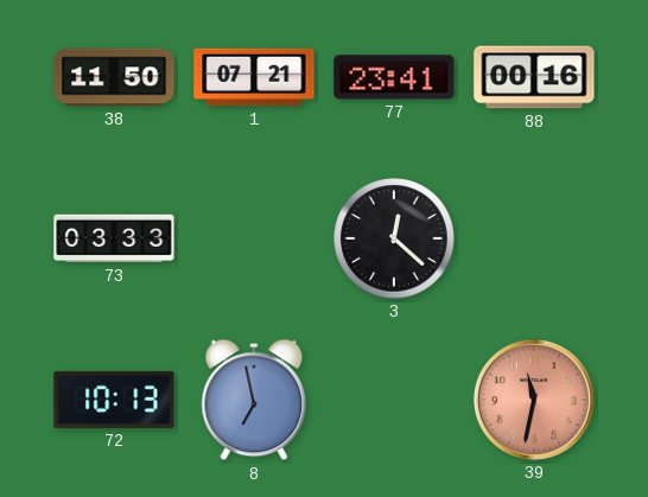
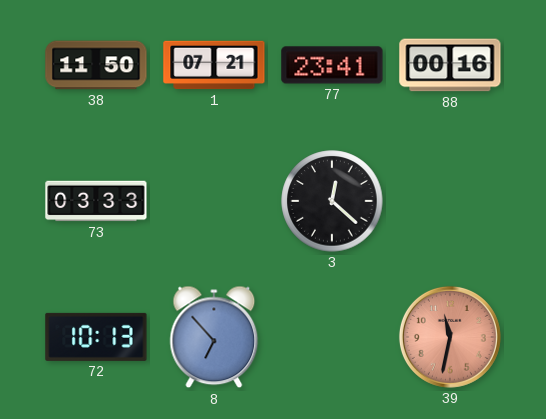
8: 6:58 -> 6:53 (214, 337)
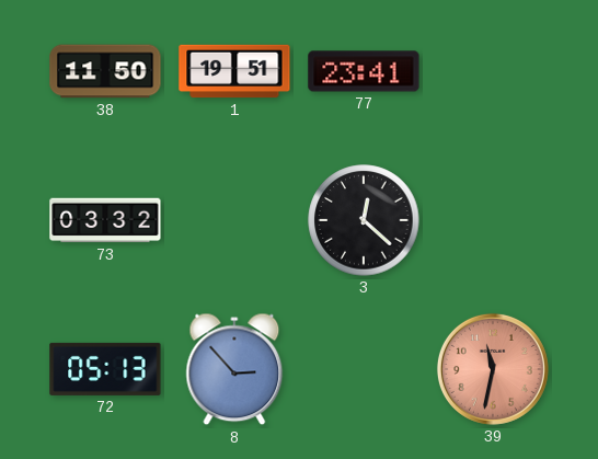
1: 07:21 -> 19:51 (234, 71)
88: 00:16 -> none (450, 65)
73: 03:33 -> 03:32 (105, 220)
72: 10:13 -> 05:13 (105, 369)
8: 6:53 -> 2:53 (234, 369)
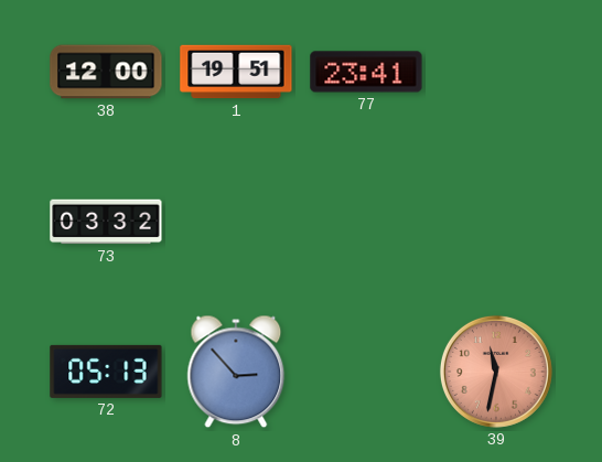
38: 11:50 -> 12:00 (106, 72)
3: 12:22 -> none (364, 220)
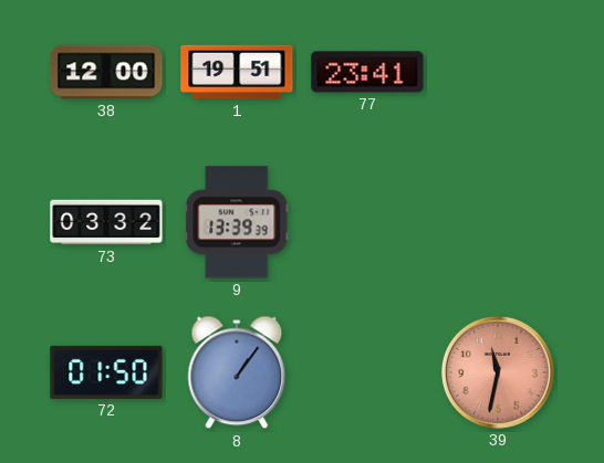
9: none -> 13:39 (237, 222)
72: 05:13 -> 01:50 (106, 372)
8: 2:53 -> 1:06 (237, 372)
